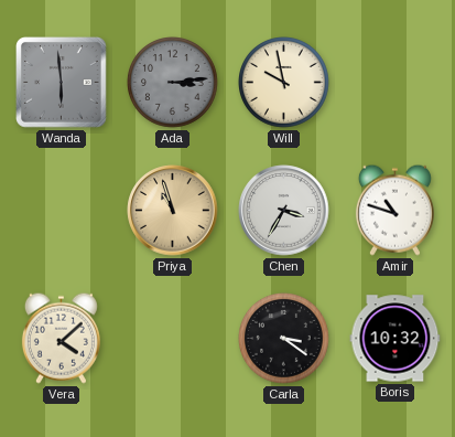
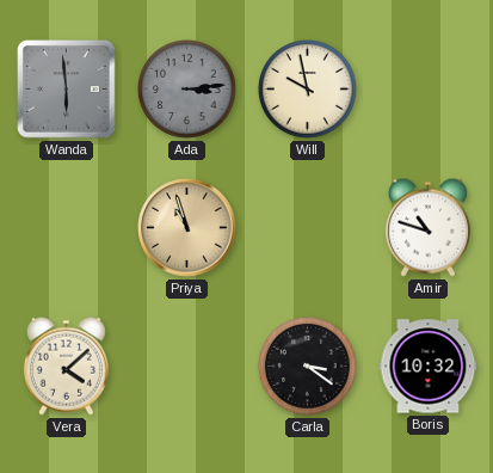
Chen: 3:35 -> none (284, 211)
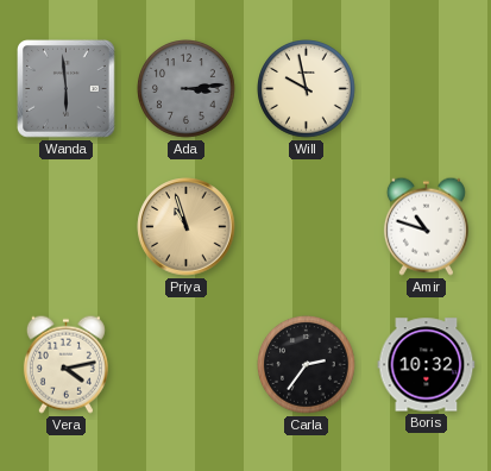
Vera: 4:08 -> 4:13 (65, 364)
Carla: 3:21 -> 2:36 (307, 365)
